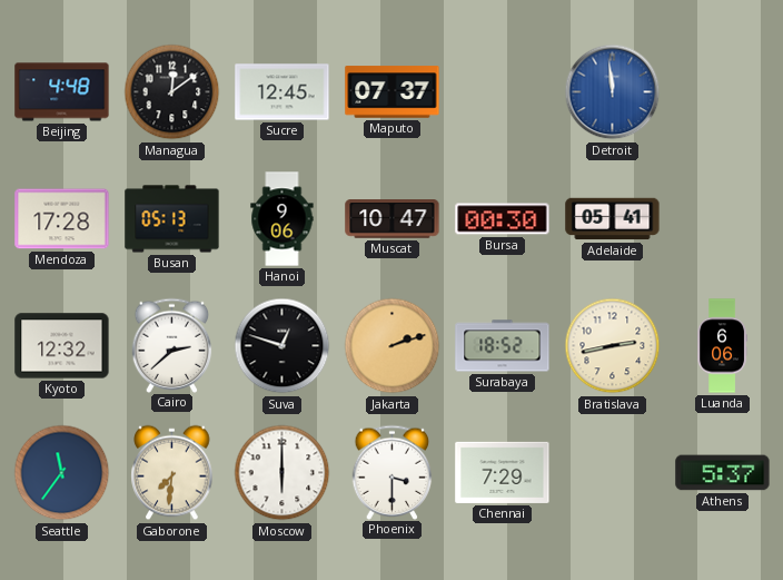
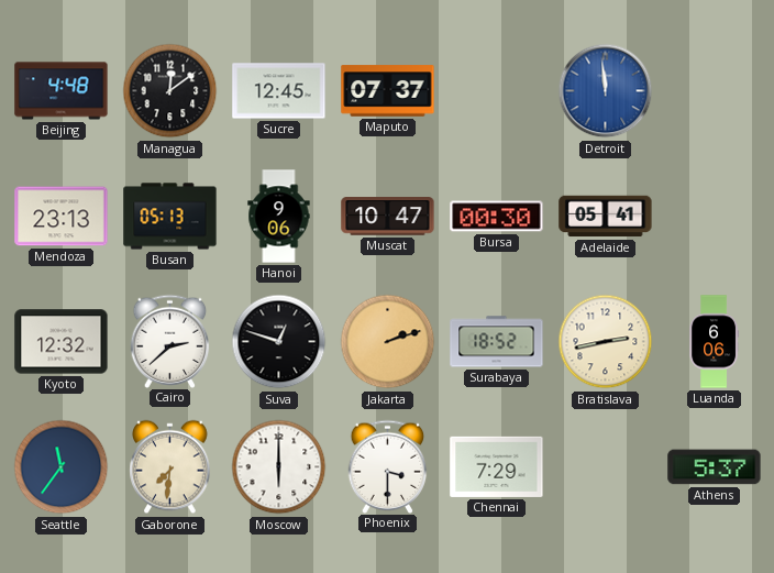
Mendoza: 17:28 -> 23:13 (62, 217)
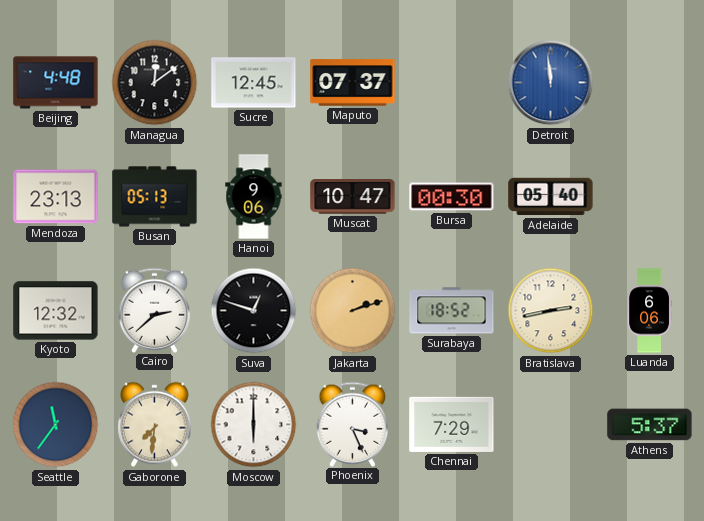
Adelaide: 05:41 -> 05:40 (551, 197)
Phoenix: 3:30 -> 3:26 (353, 424)
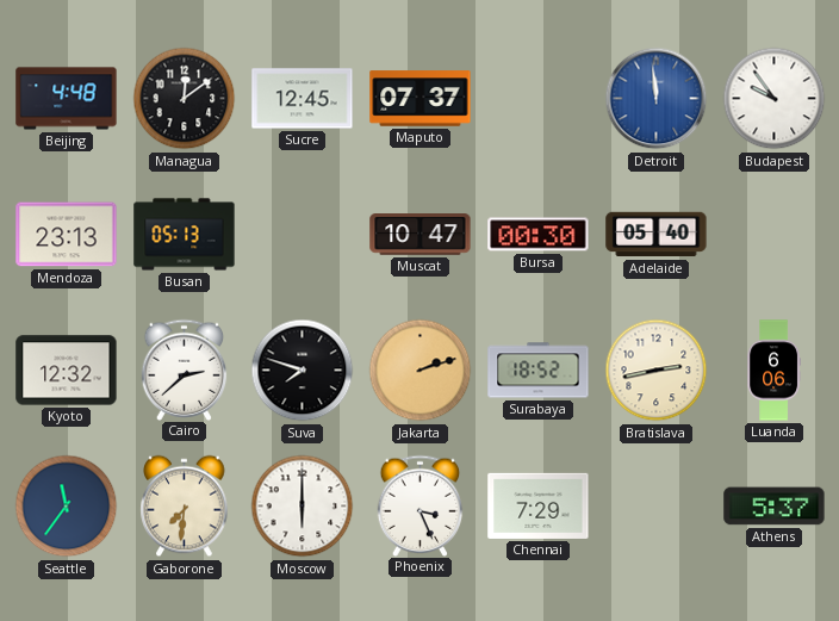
Budapest: none -> 9:54 (775, 99)
Hanoi: 9:06 -> none (254, 197)
Suva: 12:48 -> 7:48 (303, 371)
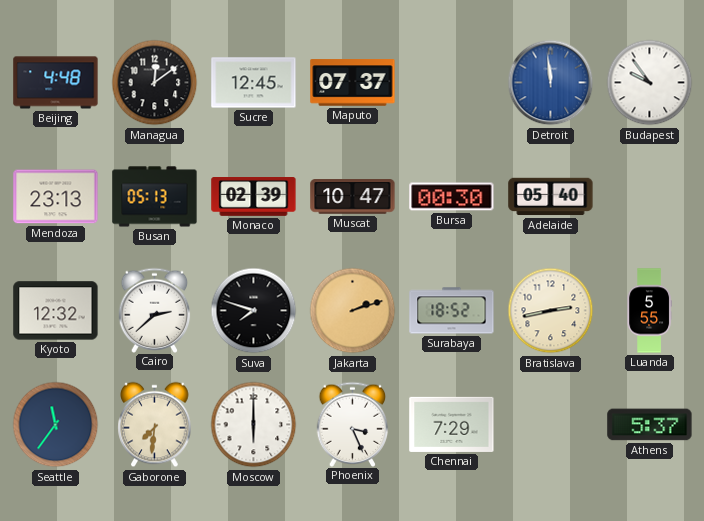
Monaco: none -> 02:39 (254, 197)
Luanda: 6:06 -> 5:55 (649, 311)
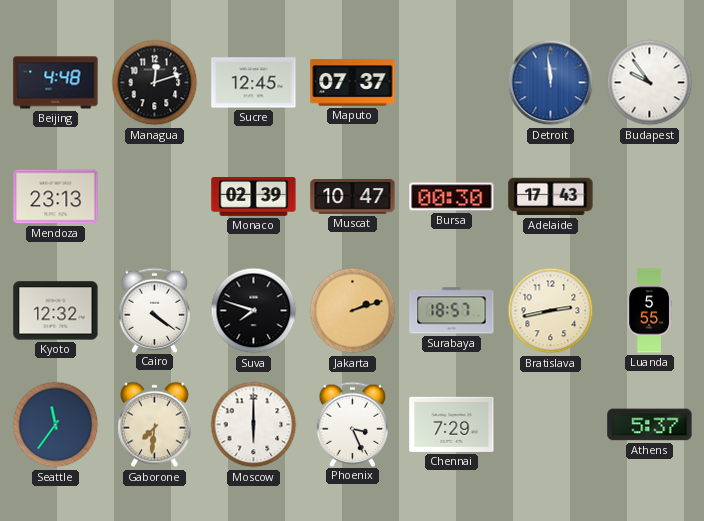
Managua: 12:09 -> 12:12 (155, 83)
Busan: 05:13 -> none (155, 197)
Adelaide: 05:40 -> 17:43 (551, 197)
Cairo: 2:38 -> 4:21 (155, 310)
Surabaya: 18:52 -> 18:57 (452, 311)
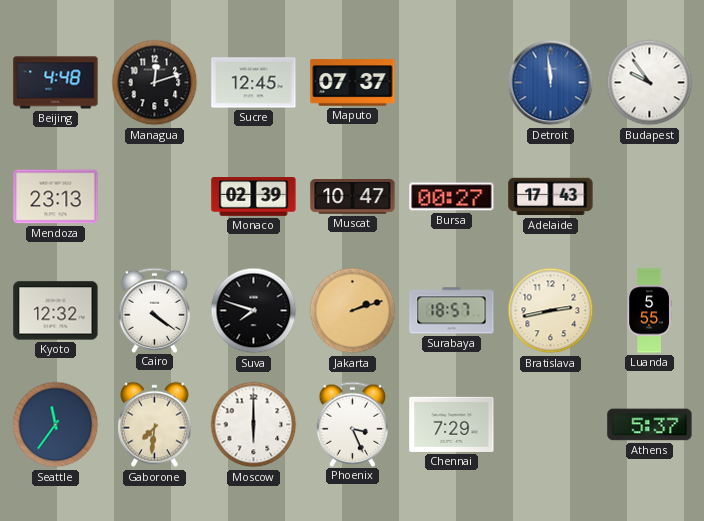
Bursa: 00:30 -> 00:27 (452, 197)
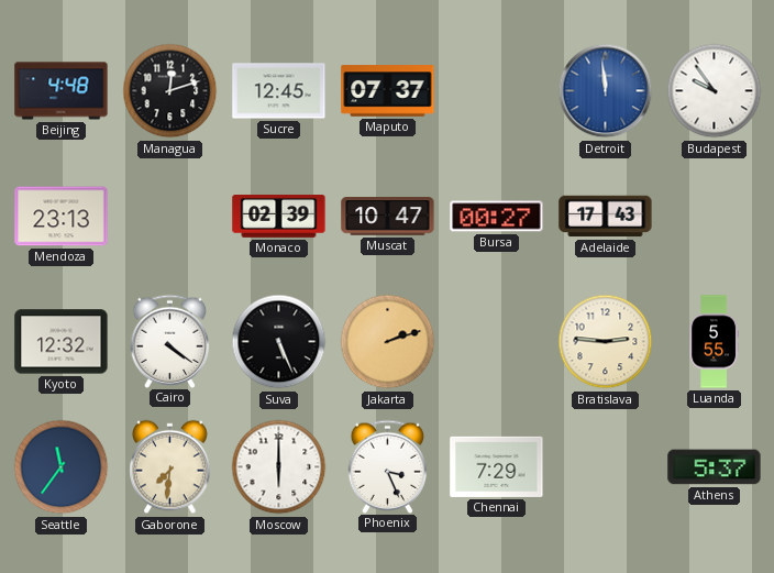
Suva: 7:48 -> 5:26 (279, 342)
Surabaya: 18:57 -> none (452, 311)
Bratislava: 2:43 -> 2:46 (606, 342)
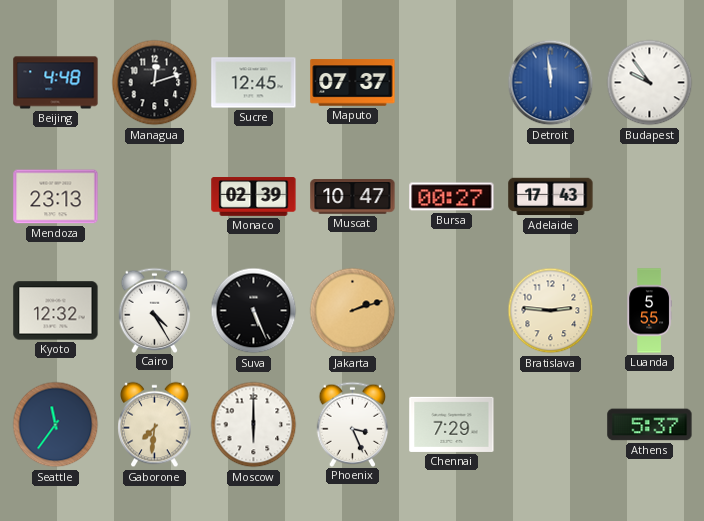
Cairo: 4:21 -> 4:25 (155, 310)
